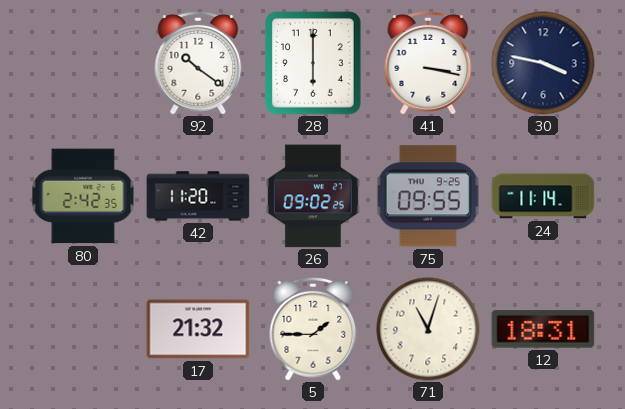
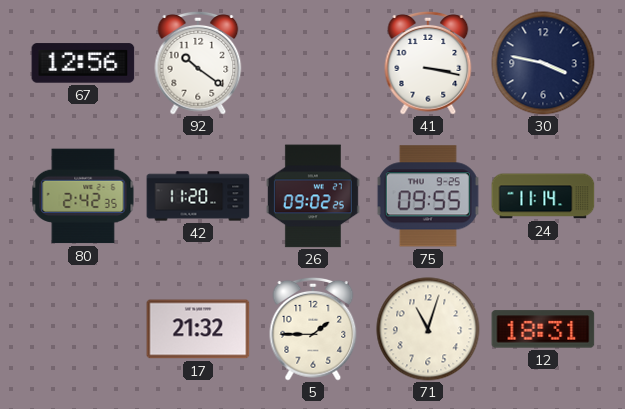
67: none -> 12:56 (83, 63)
28: 6:00 -> none (313, 63)
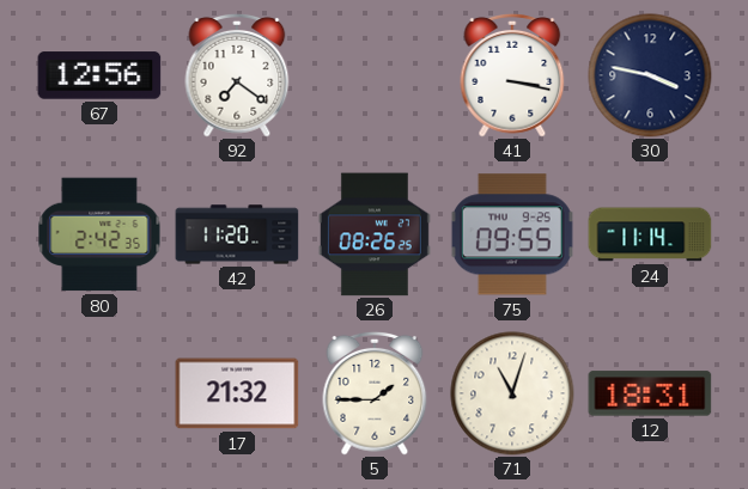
92: 10:21 -> 7:21 (237, 75)
26: 09:02 -> 08:26 (375, 234)
